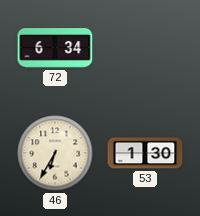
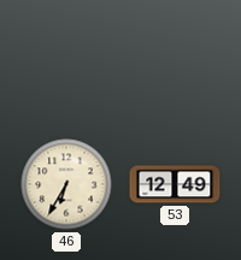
72: 6:34 -> none (55, 48)
53: 1:30 -> 12:49 (175, 184)
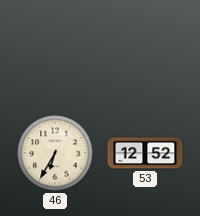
53: 12:49 -> 12:52 (145, 153)
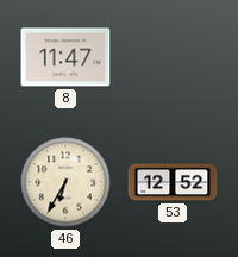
8: none -> 11:47 (65, 57)
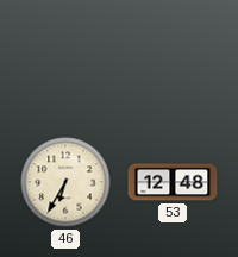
8: 11:47 -> none (65, 57)
53: 12:52 -> 12:48 (173, 182)
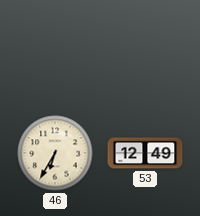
53: 12:48 -> 12:49 (145, 153)
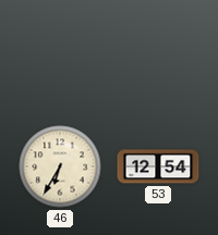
53: 12:49 -> 12:54 (158, 166)
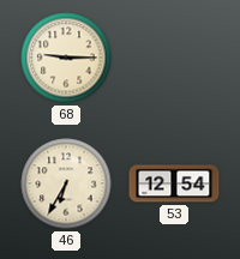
68: none -> 9:15 (66, 58)
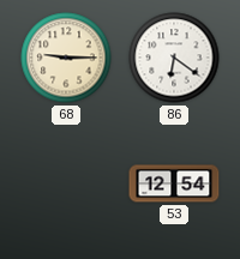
86: none -> 6:21 (174, 58)
46: 6:35 -> none (66, 183)
